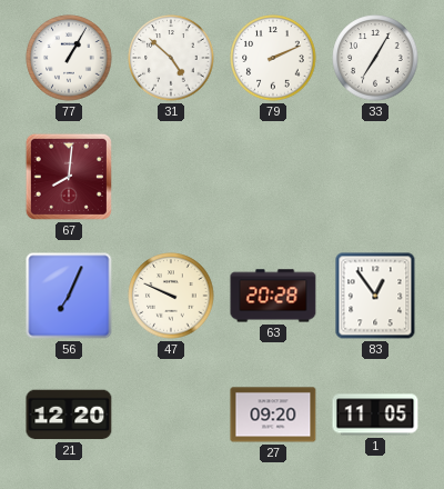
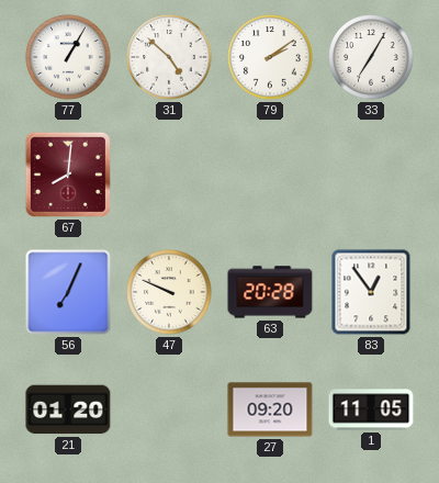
79: 2:11 -> 2:09 (270, 57)
21: 12:20 -> 01:20 (68, 409)
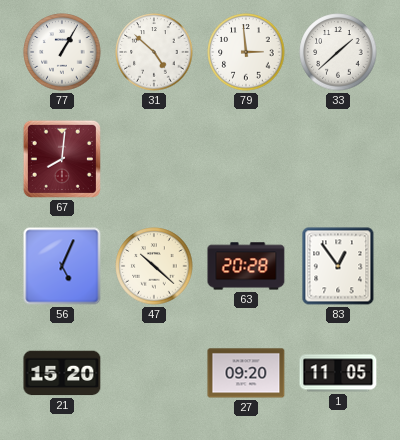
79: 2:09 -> 2:59 (246, 52)
33: 7:05 -> 1:38 (338, 52)
56: 7:04 -> 5:04 (62, 266)
47: 9:49 -> 10:22 (154, 266)
21: 01:20 -> 15:20 (62, 373)
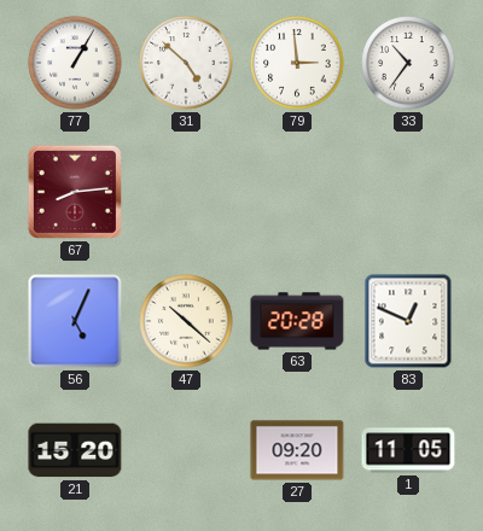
33: 1:38 -> 10:36 (408, 63)
67: 8:01 -> 8:14 (75, 192)
83: 12:54 -> 12:49 (408, 321)
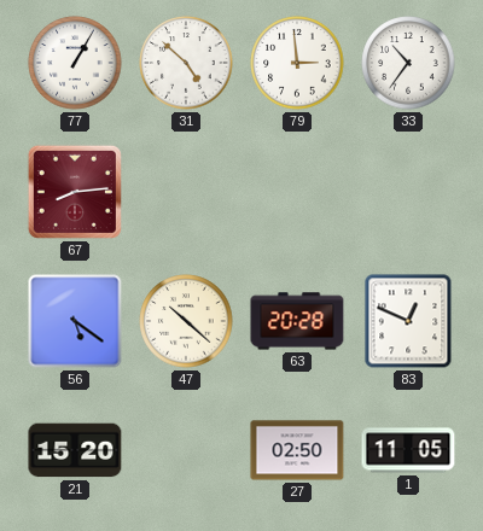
56: 5:04 -> 5:21 (75, 321)
27: 09:20 -> 02:50 (297, 450)
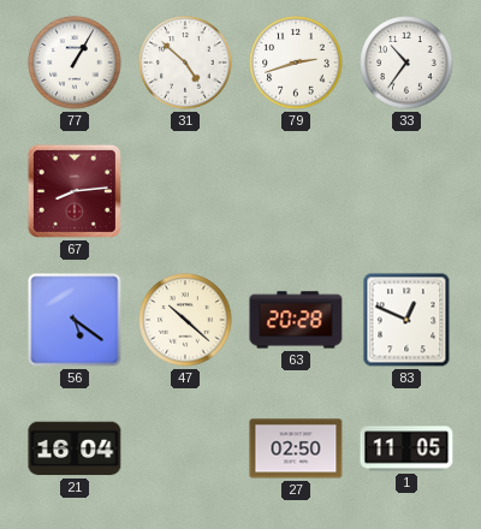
79: 2:59 -> 2:42 (296, 63)
21: 15:20 -> 16:04 (75, 448)
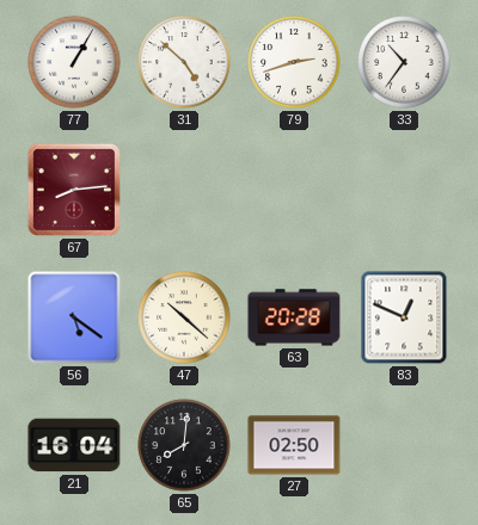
65: none -> 8:01 (184, 445)
1: 11:05 -> none (406, 448)
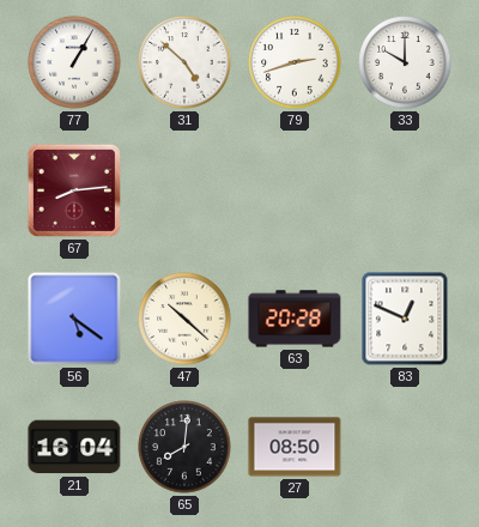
33: 10:36 -> 10:00 (405, 62)
27: 02:50 -> 08:50 (295, 447)
